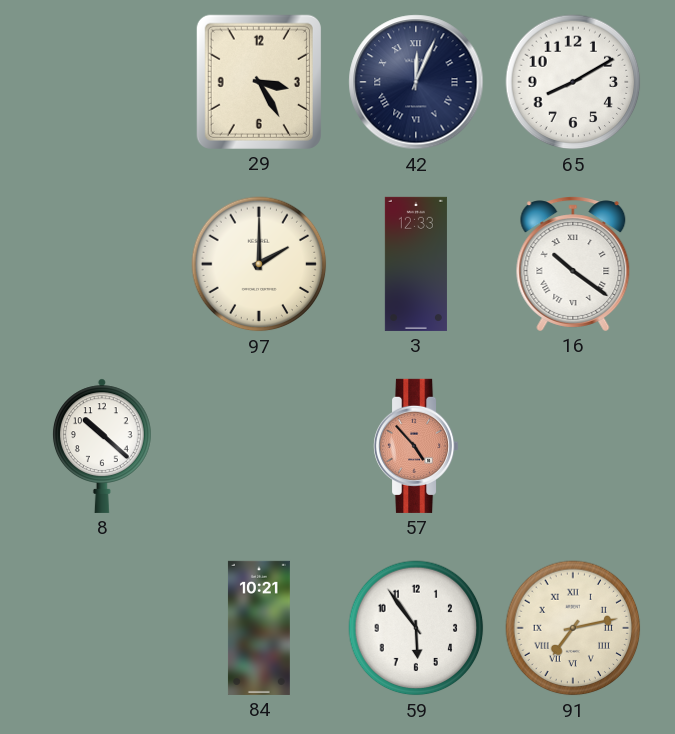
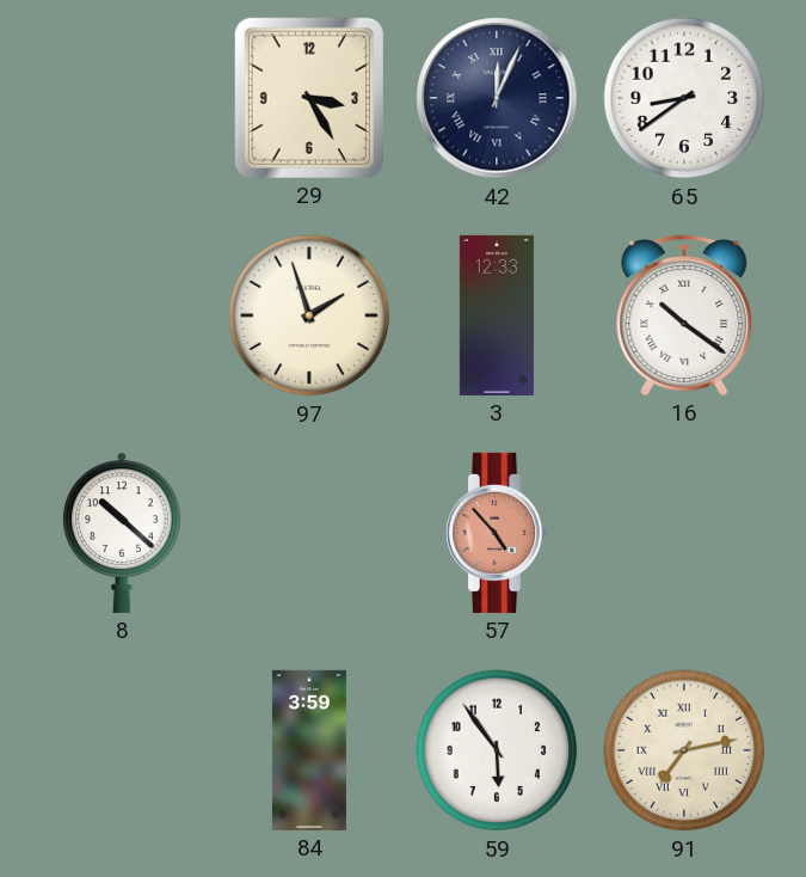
65: 8:10 -> 8:39 (684, 98)
97: 2:00 -> 1:57 (309, 315)
84: 10:21 -> 3:59 (309, 750)
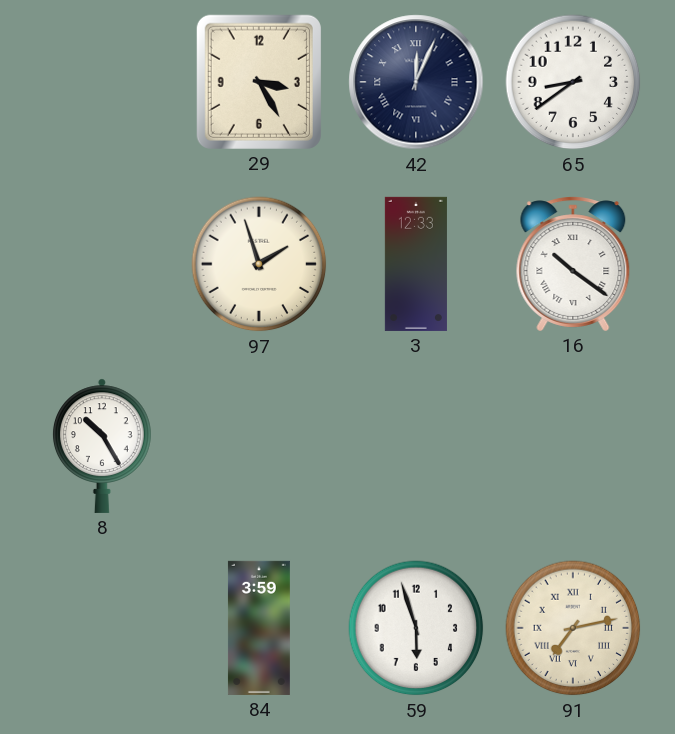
8: 10:22 -> 10:25 (102, 446)
57: 4:53 -> none (498, 533)
59: 5:54 -> 5:57 (416, 628)
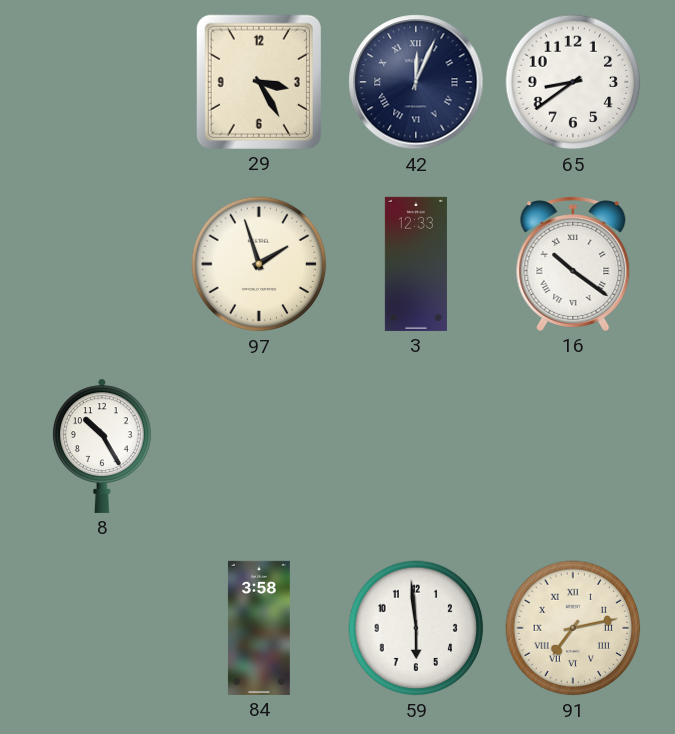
84: 3:59 -> 3:58 (259, 628)
59: 5:57 -> 5:59 (416, 628)
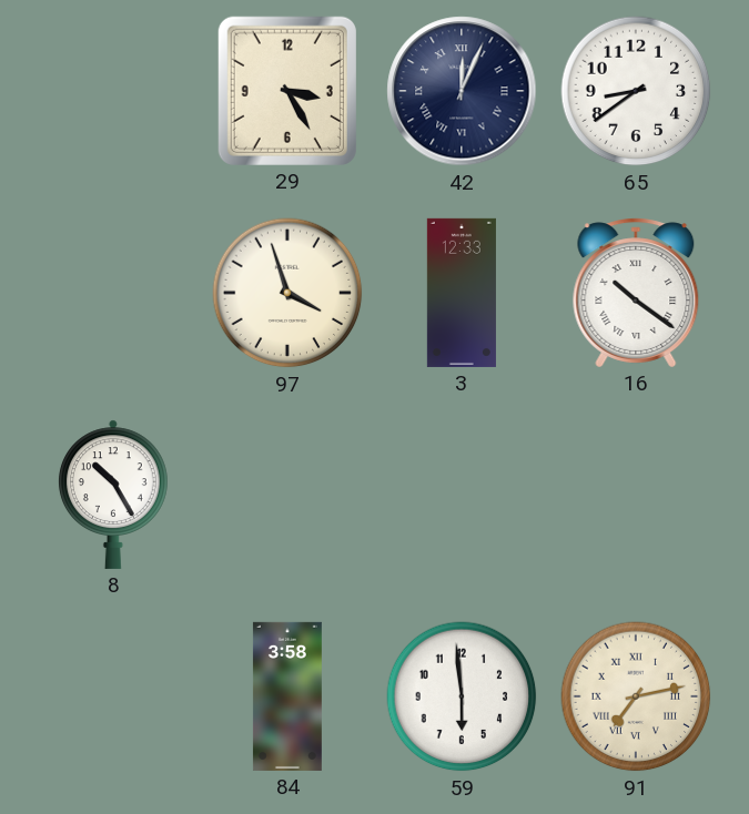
97: 1:57 -> 3:57 (287, 293)
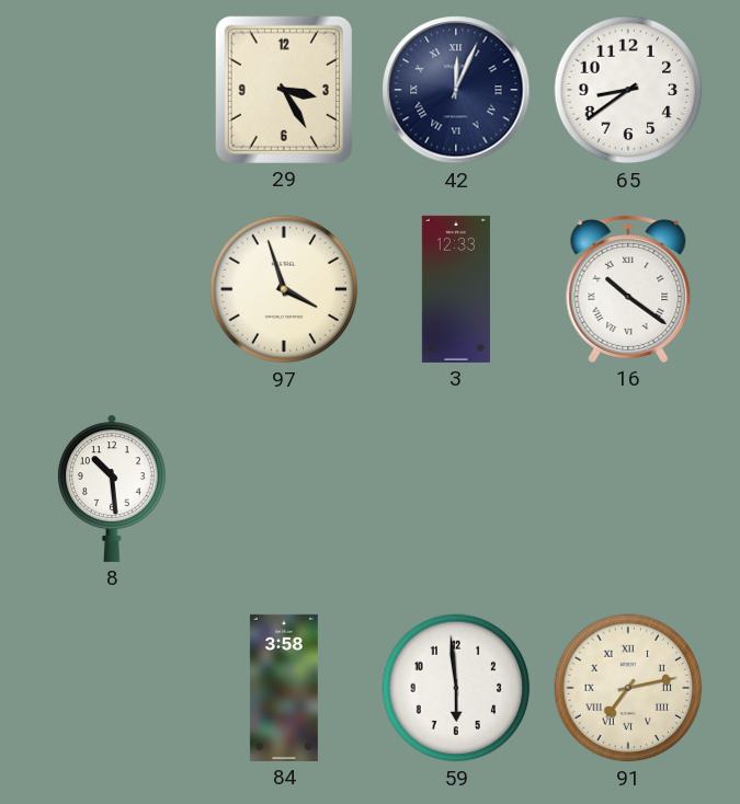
8: 10:25 -> 10:29 (112, 489)
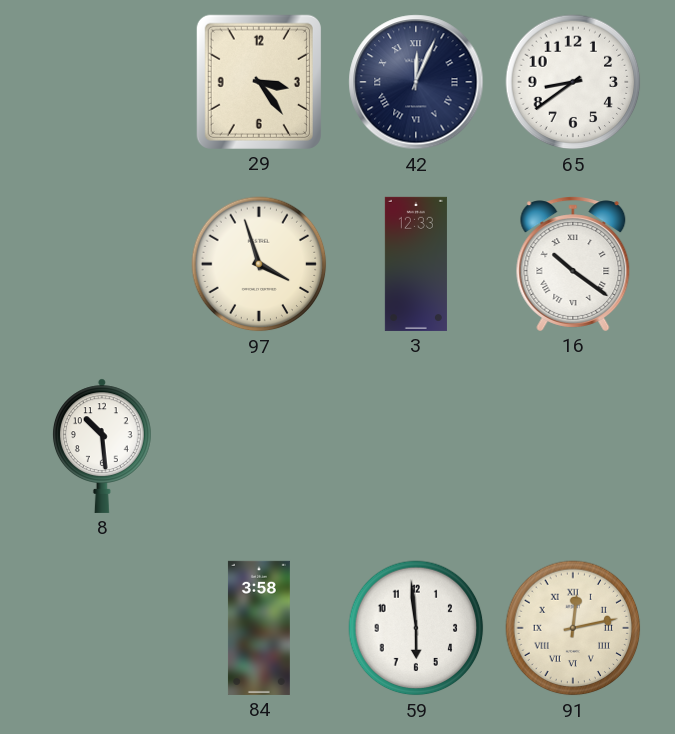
29: 3:25 -> 3:24 (259, 82)
91: 7:13 -> 12:13 (573, 628)
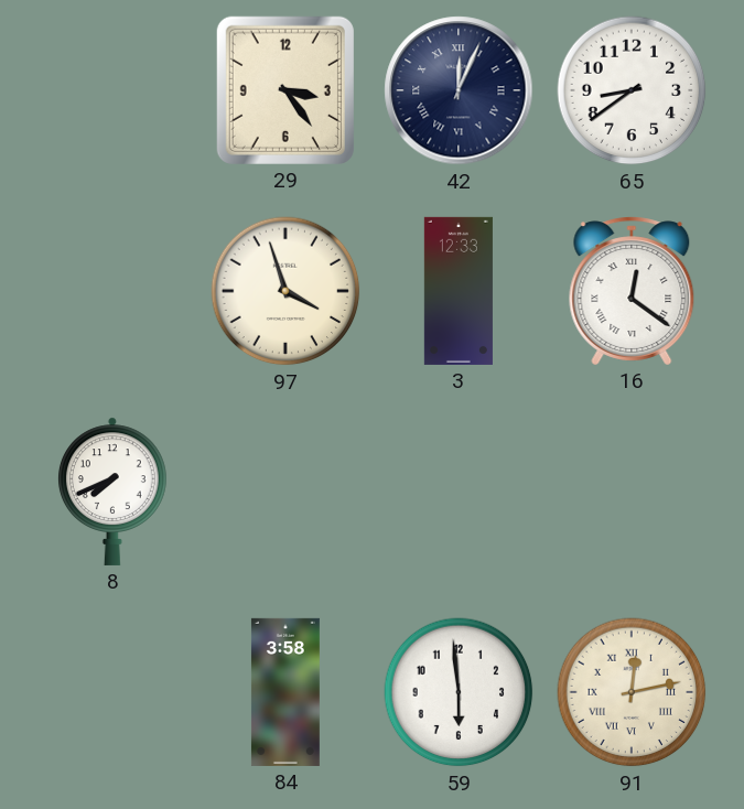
16: 10:21 -> 12:21 (632, 291)
8: 10:29 -> 7:41 (112, 492)
